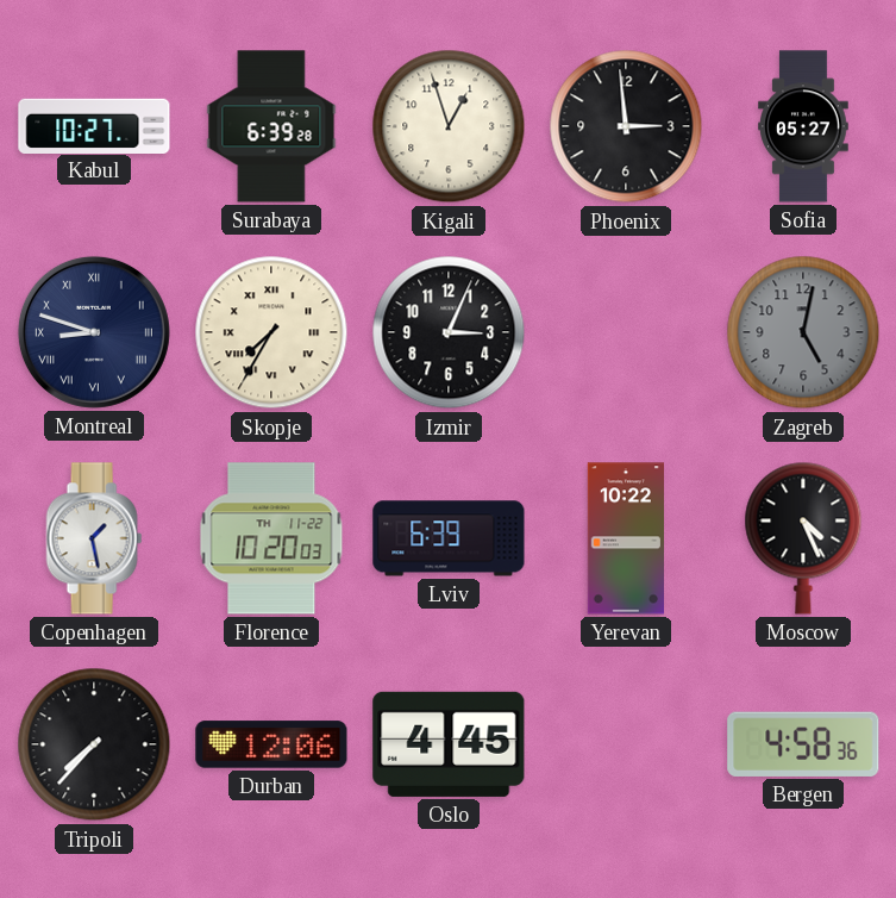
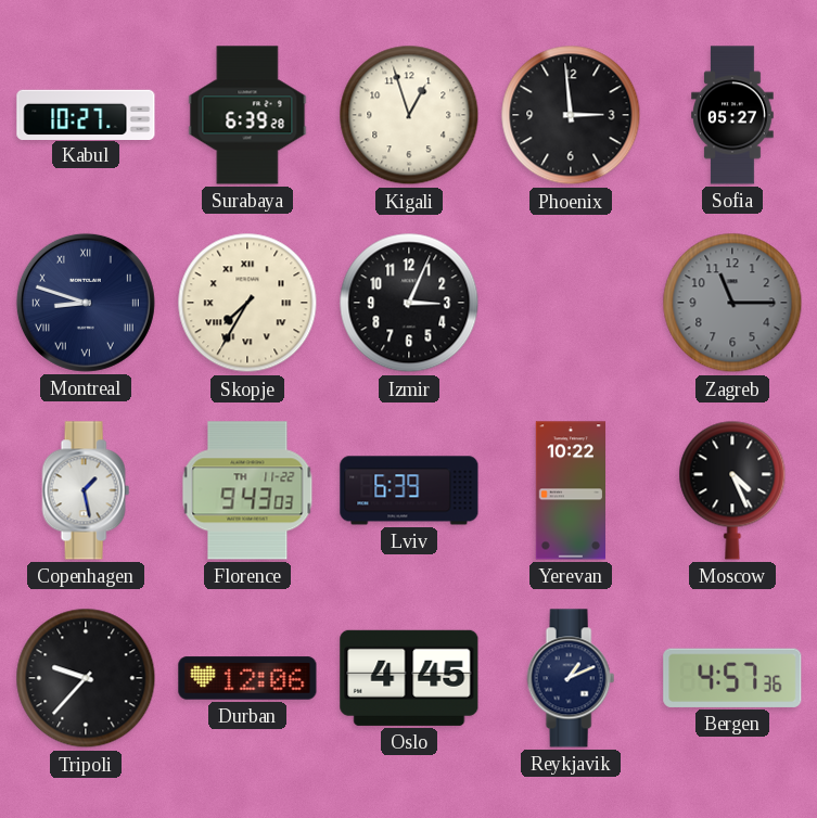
Zagreb: 5:02 -> 11:15 (732, 303)
Florence: 10:20 -> 9:43 (247, 490)
Tripoli: 7:37 -> 9:37 (86, 678)
Reykjavik: none -> 1:11 (571, 678)
Bergen: 4:58 -> 4:57 (732, 678)
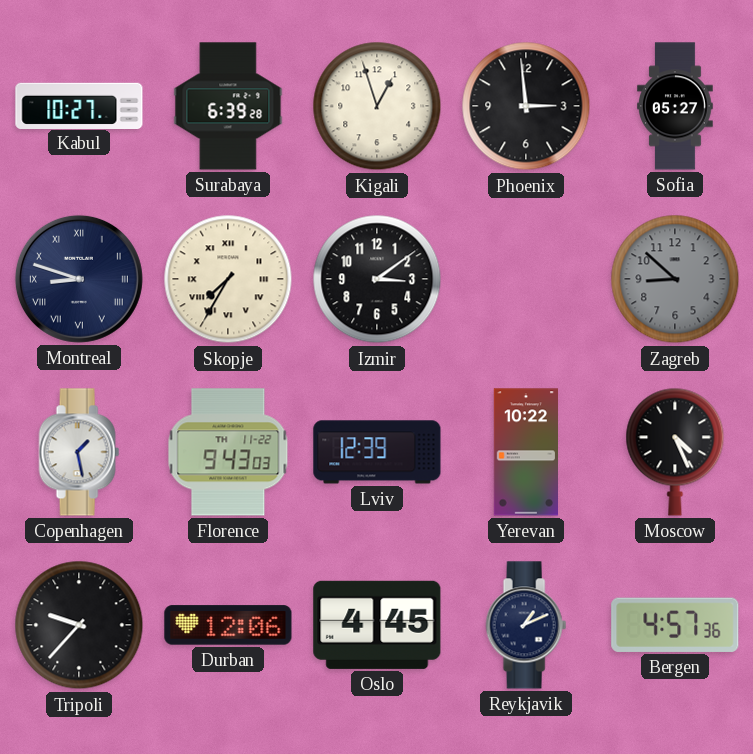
Izmir: 3:04 -> 3:09 (377, 279)
Zagreb: 11:15 -> 8:52 (675, 279)
Lviv: 6:39 -> 12:39 (377, 452)
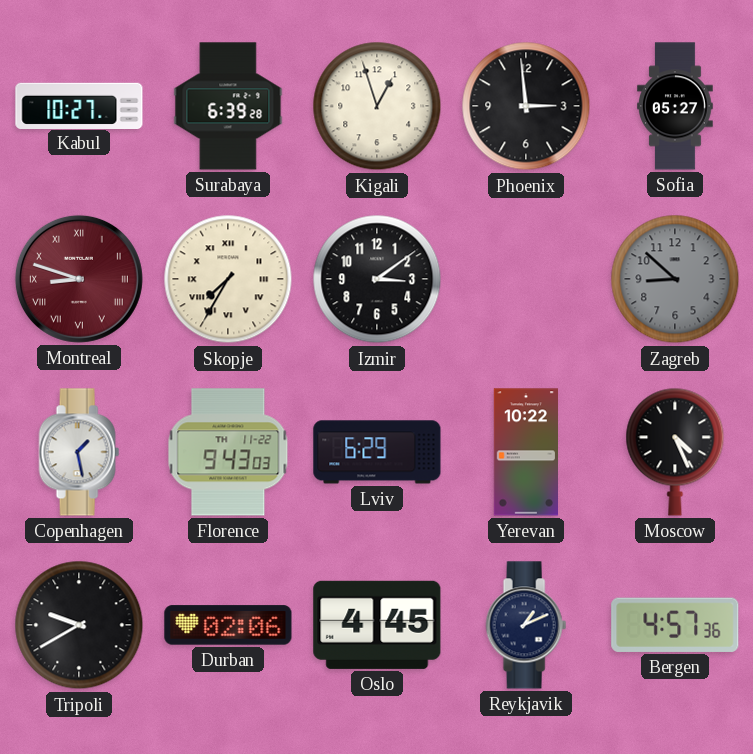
Montreal dial: navy -> burgundy (79, 279)
Lviv: 12:39 -> 6:29 (377, 452)
Tripoli: 9:37 -> 9:40 (79, 625)
Durban: 12:06 -> 02:06 (228, 625)
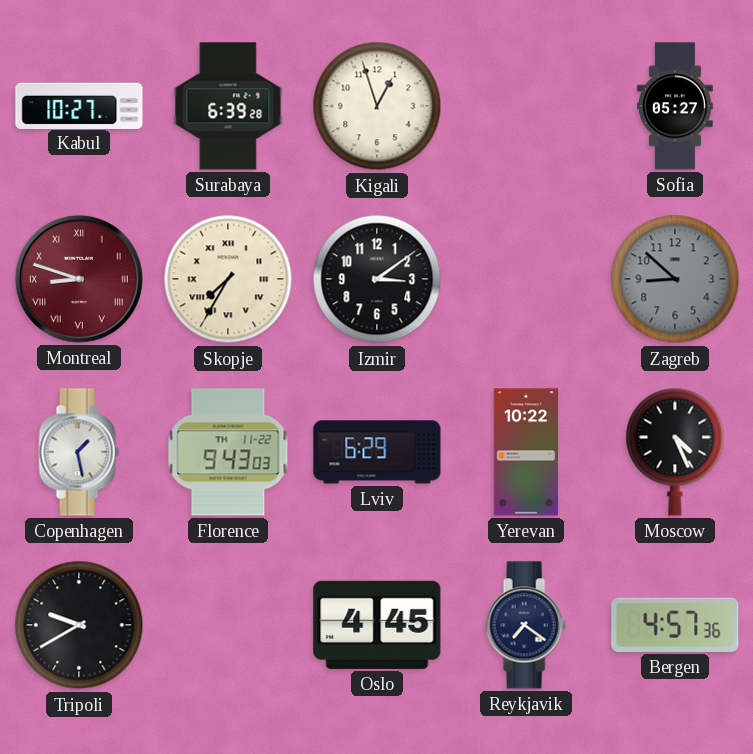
Phoenix: 2:59 -> none (526, 106)
Durban: 02:06 -> none (228, 625)
Reykjavik: 1:11 -> 7:21 (526, 625)
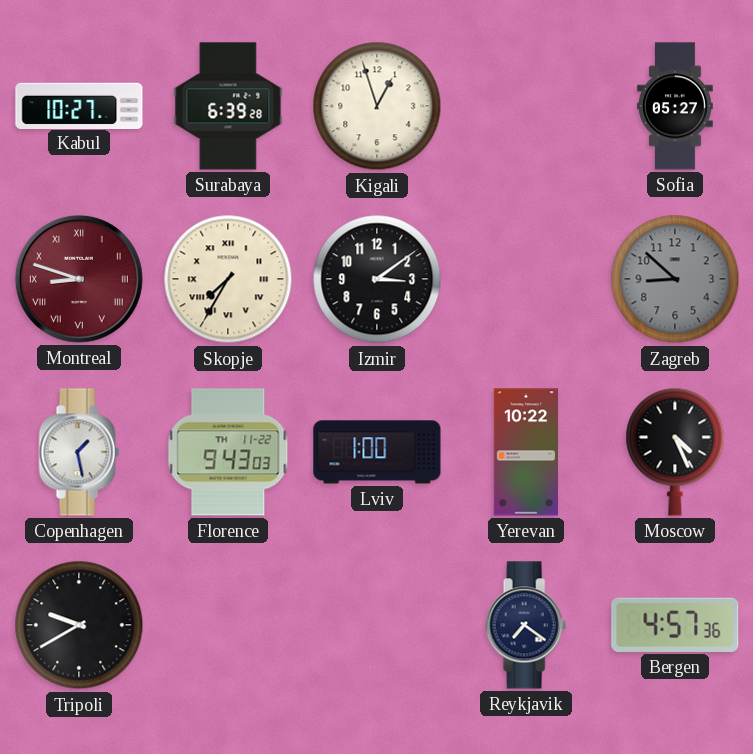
Lviv: 6:29 -> 1:00 (377, 452)
Oslo: 4:45 -> none (377, 625)
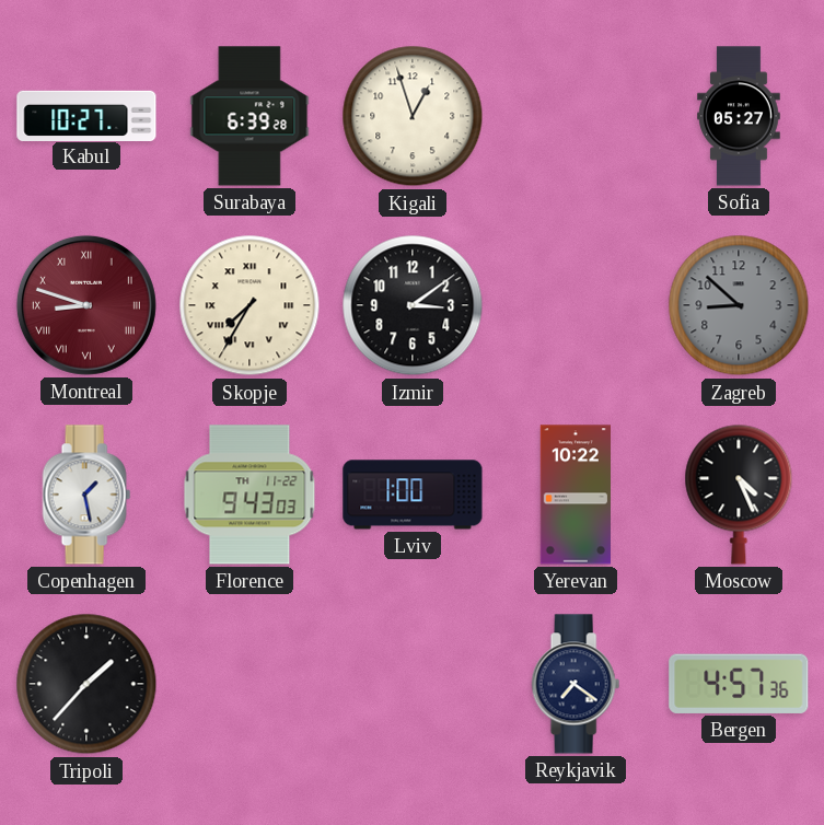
Tripoli: 9:40 -> 1:37 (86, 684)
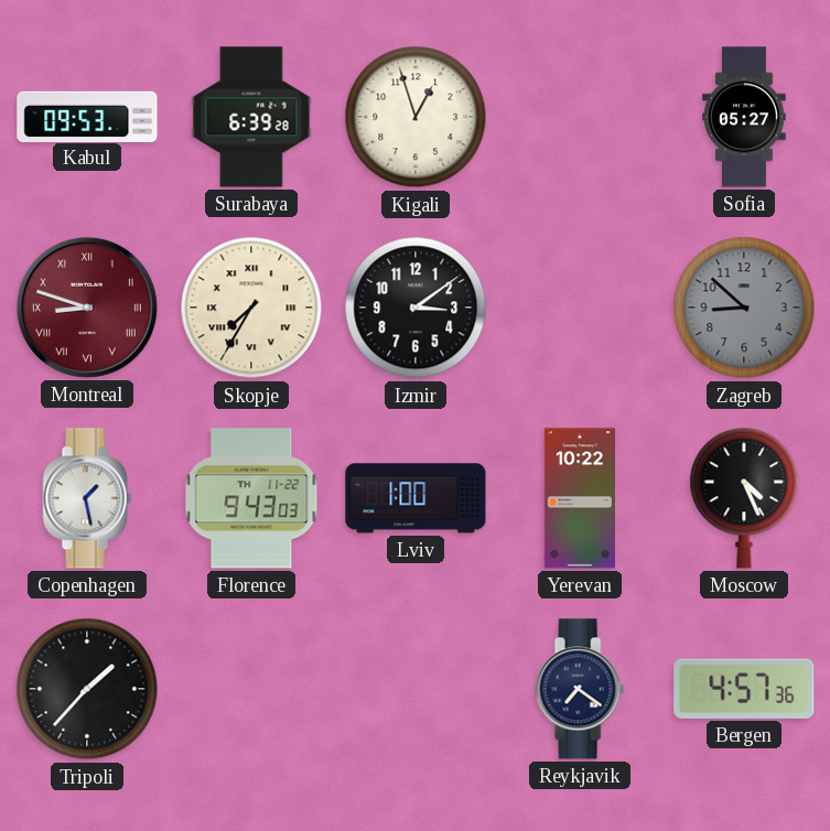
Kabul: 10:27 -> 09:53 (87, 116)
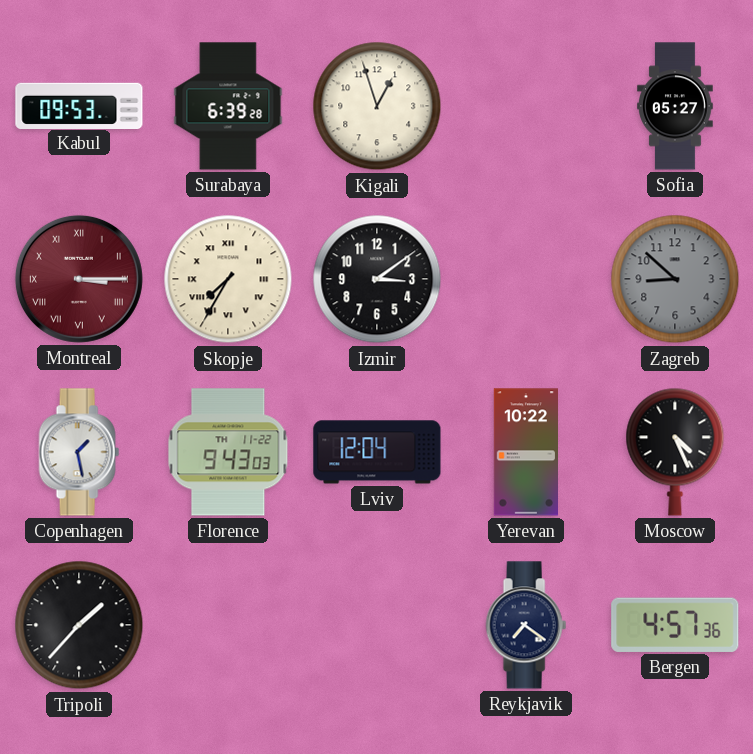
Montreal: 8:48 -> 3:15 (79, 279)
Lviv: 1:00 -> 12:04 (377, 452)
